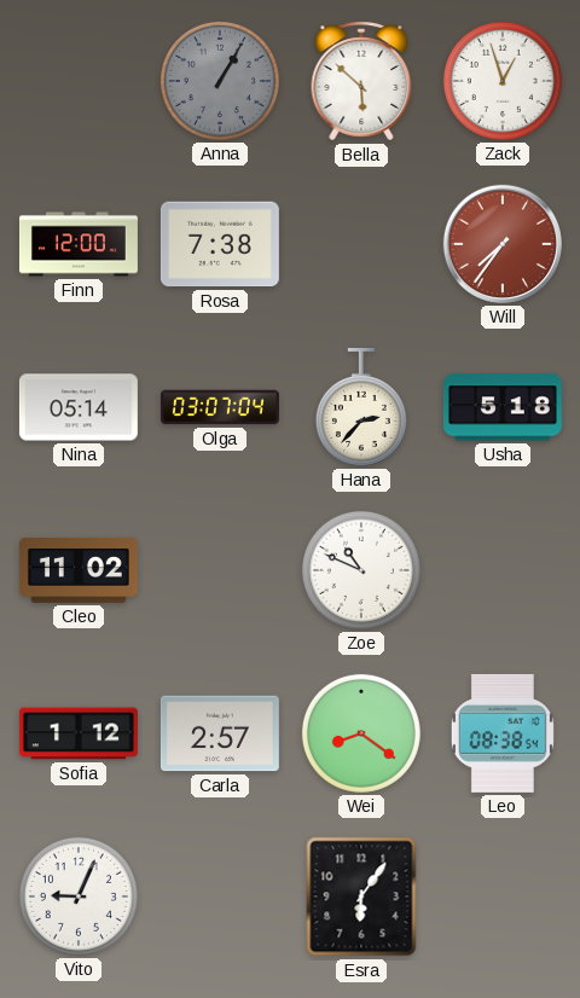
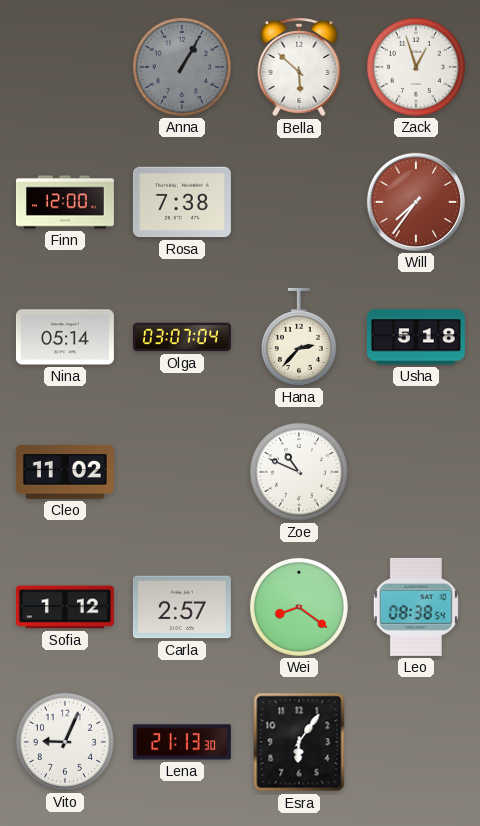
Lena: none -> 21:13 (182, 742)
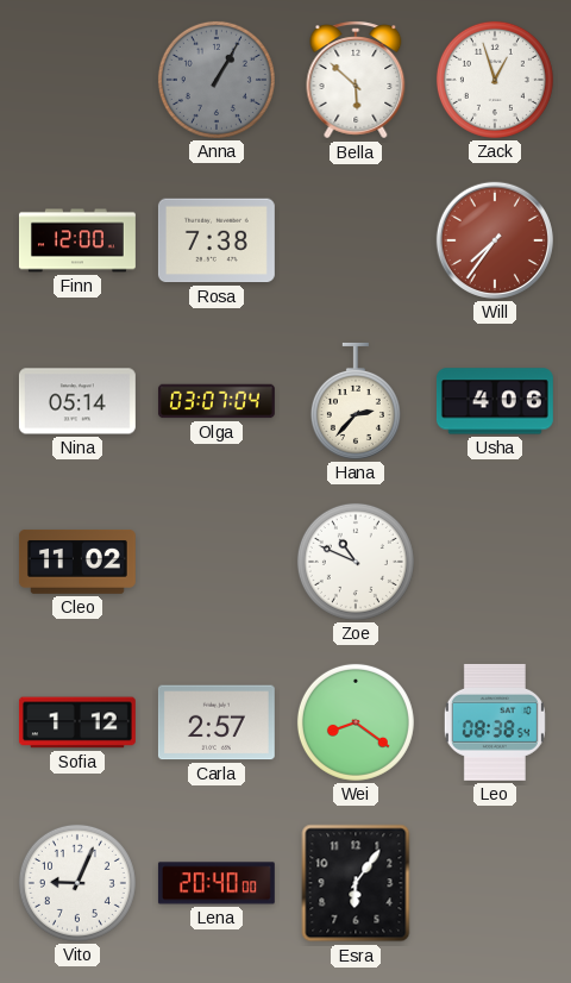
Usha: 5:18 -> 4:06 (495, 401)
Lena: 21:13 -> 20:40 (217, 883)
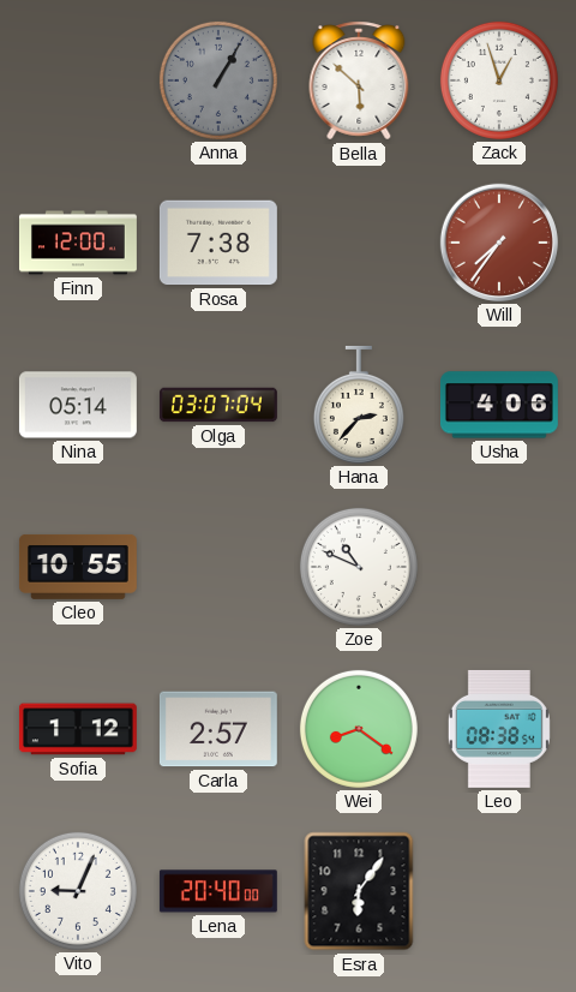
Cleo: 11:02 -> 10:55 (78, 567)
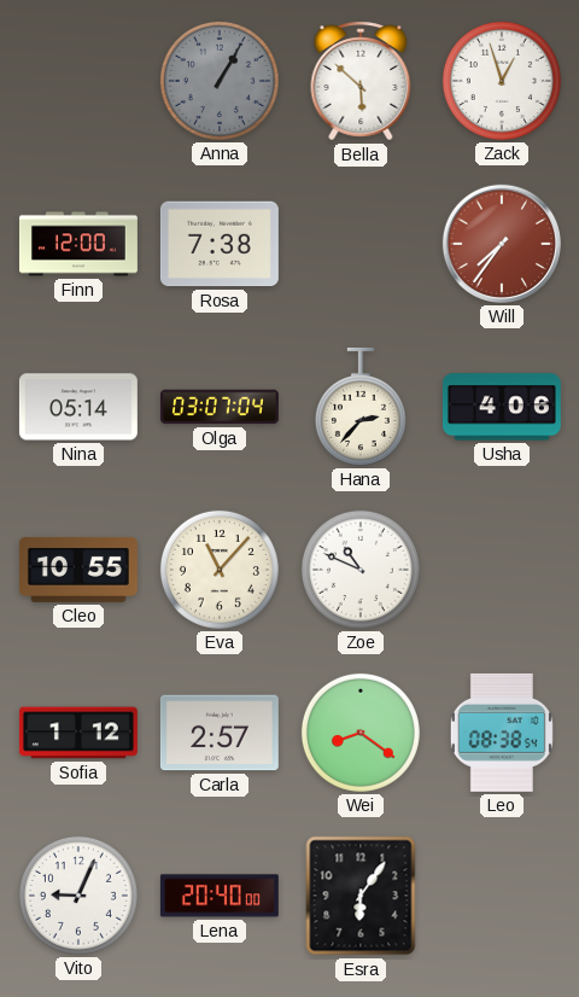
Eva: none -> 11:07 (220, 570)
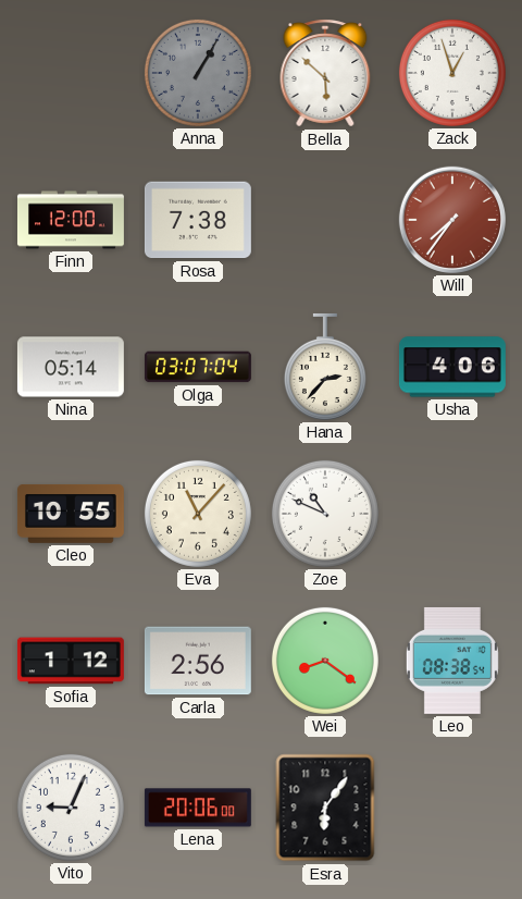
Carla: 2:57 -> 2:56 (198, 661)
Lena: 20:40 -> 20:06 (198, 808)
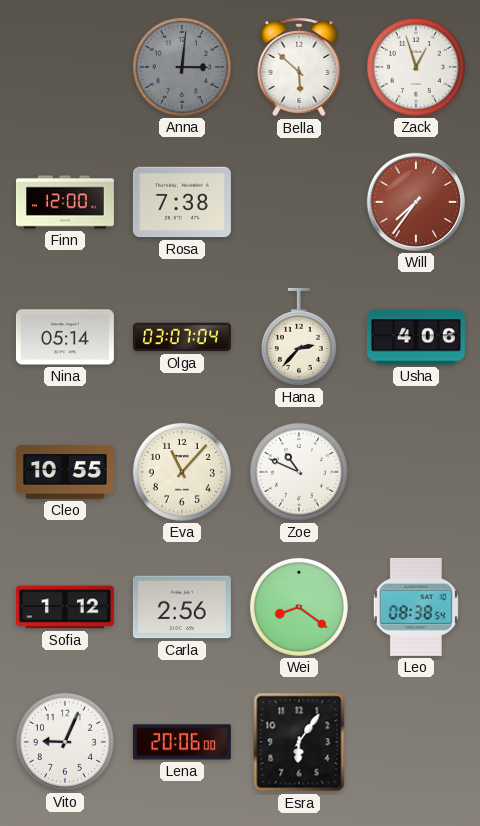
Anna: 1:05 -> 3:01 (182, 67)
